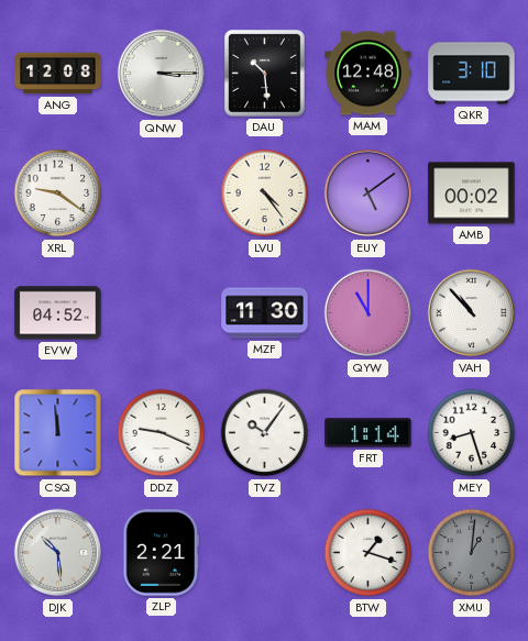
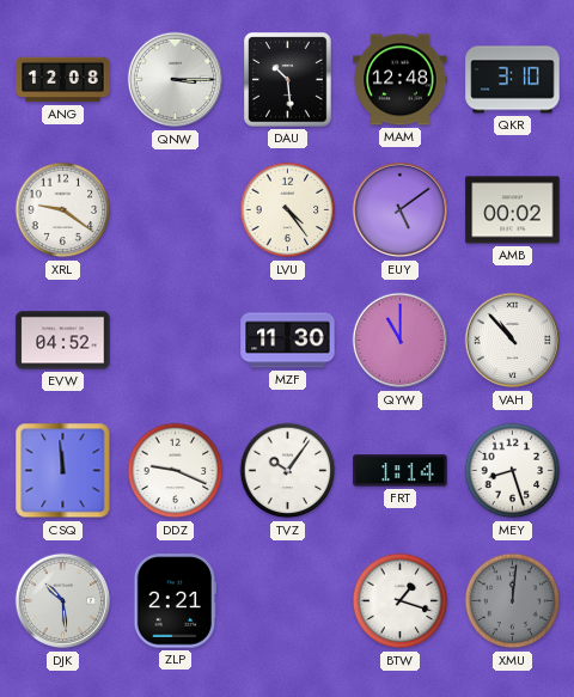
XMU: 1:01 -> 12:01 (513, 601)
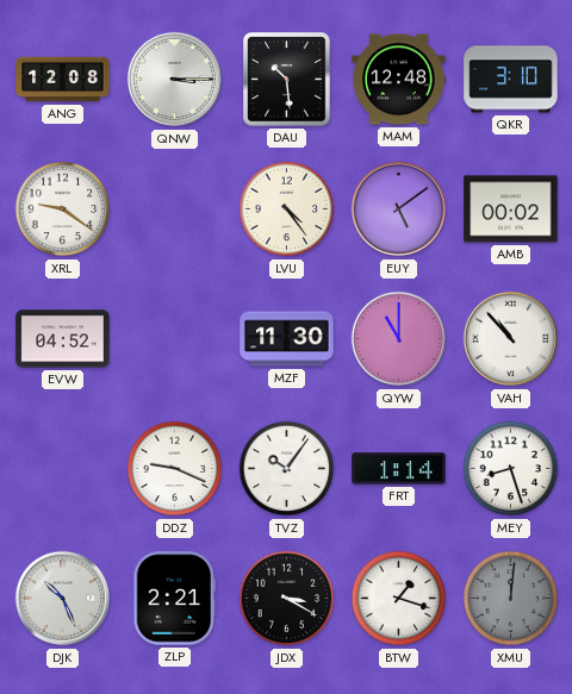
CSQ: 11:59 -> none (63, 471)
DJK: 10:29 -> 10:26 (63, 599)
JDX: none -> 3:20 (287, 599)
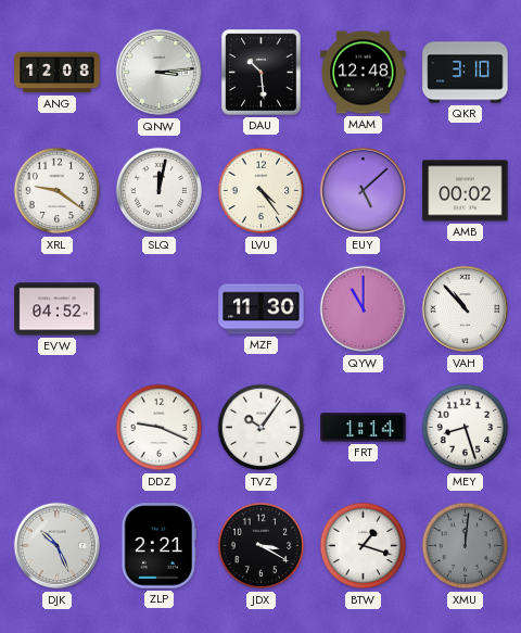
QNW: 3:15 -> 3:14 (160, 73)
SLQ: none -> 12:02 (160, 191)
EUY: 5:09 -> 5:08 (364, 191)
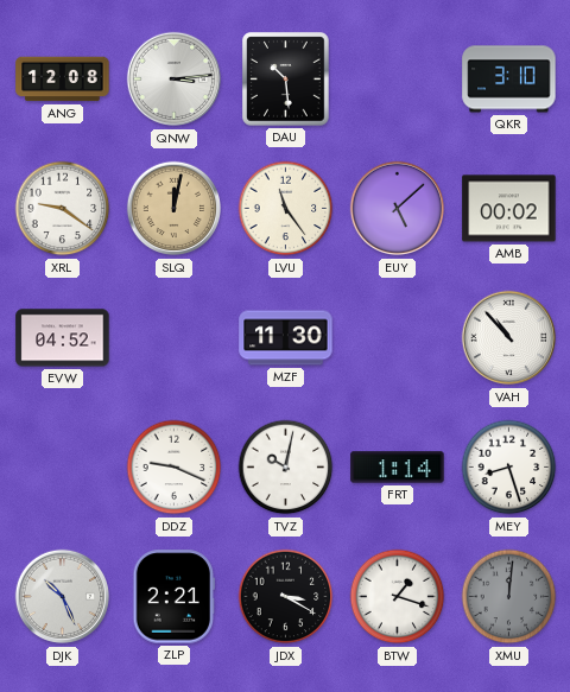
MAM: 12:48 -> none (364, 73)
SLQ dial: white -> champagne (175, 209)
LVU: 4:24 -> 11:24 (286, 209)
QYW: 11:00 -> none (364, 309)
TVZ: 10:06 -> 10:02 (286, 468)
